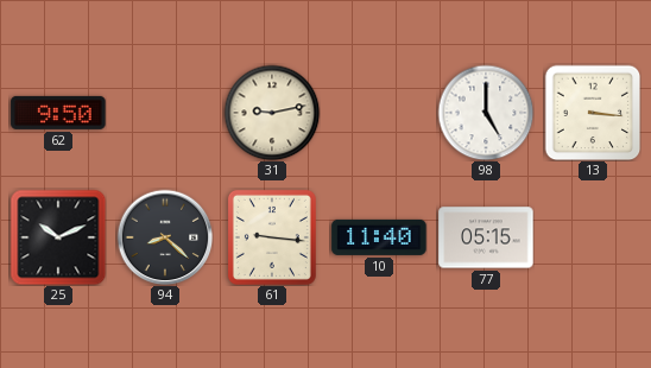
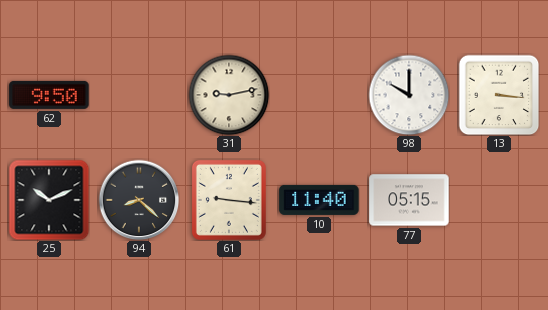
98: 5:00 -> 10:00 (409, 95)
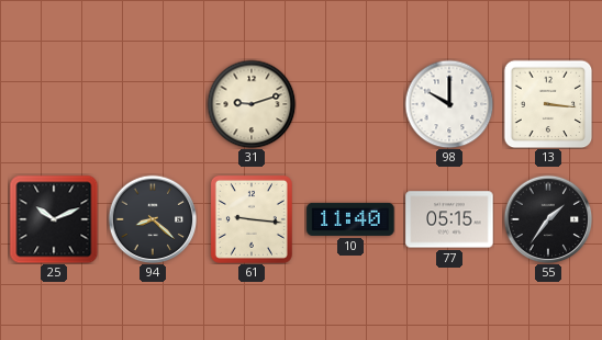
62: 9:50 -> none (49, 95)
31: 9:13 -> 9:12 (252, 104)
55: none -> 1:36 (548, 219)
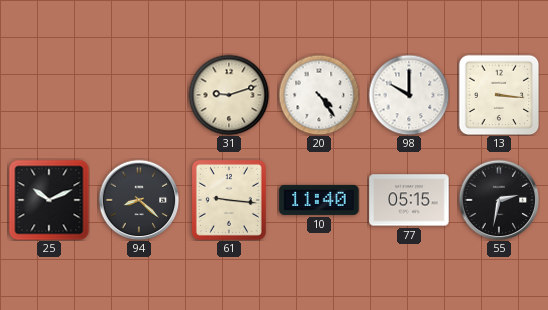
20: none -> 4:24 (319, 95)
55: 1:36 -> 2:32 (499, 200)
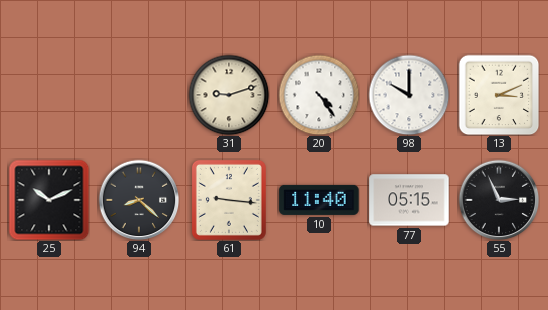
13: 3:16 -> 3:11 (499, 95)
55: 2:32 -> 2:56 (499, 200)
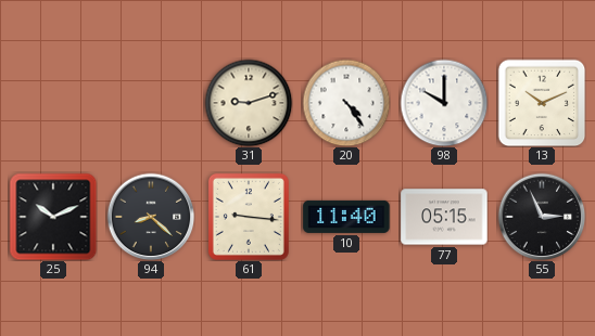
13: 3:11 -> 10:11 (542, 103)
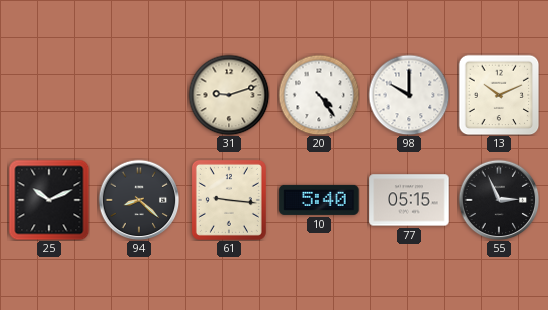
10: 11:40 -> 5:40 (319, 200)
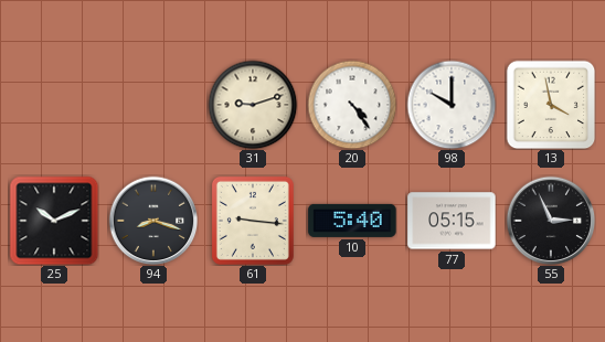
13: 10:11 -> 3:58 (551, 105)
94: 8:22 -> 8:18 (153, 221)
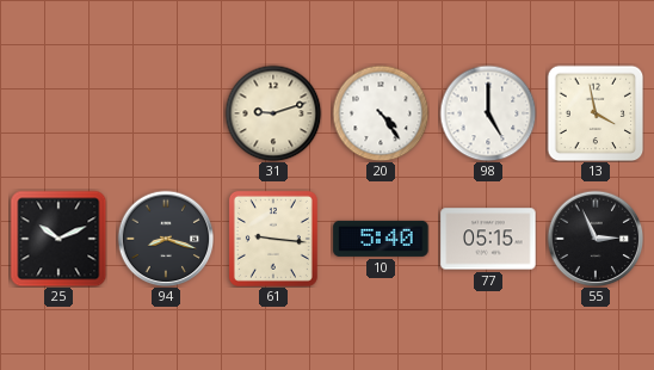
98: 10:00 -> 5:00 (488, 113)
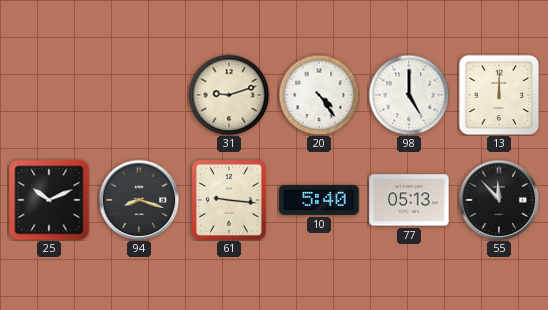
13: 3:58 -> 12:00 (499, 95)
77: 05:15 -> 05:13 (409, 200)
55: 2:56 -> 11:53 (499, 200)
